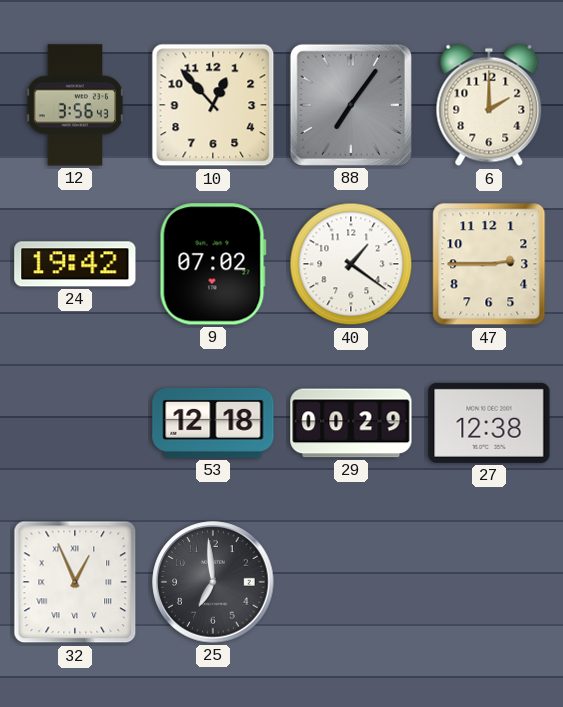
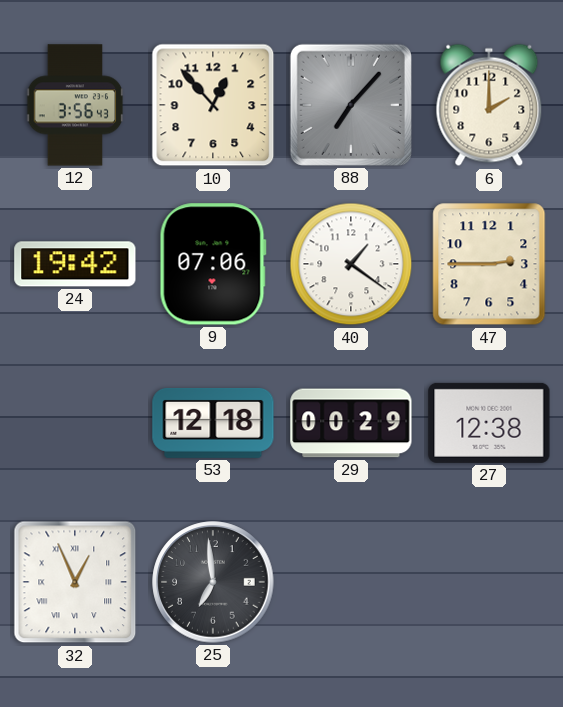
88: 7:06 -> 7:07 (351, 105)
9: 07:02 -> 07:06 (213, 264)
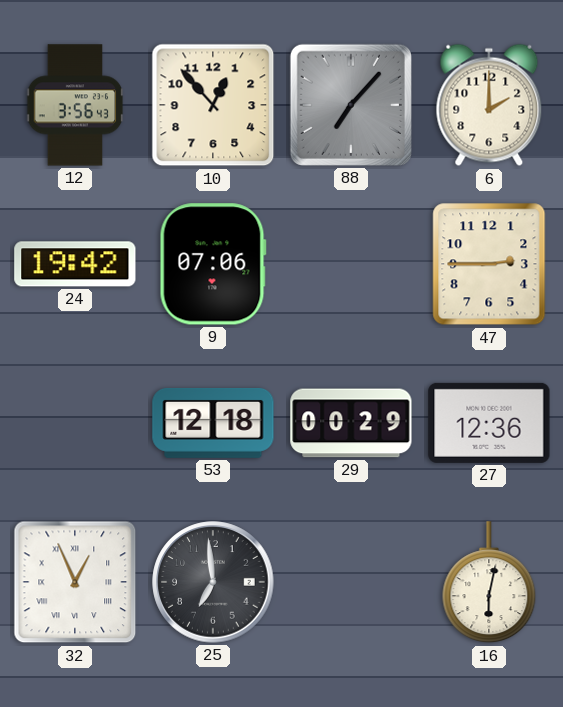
40: 1:21 -> none (351, 264)
27: 12:38 -> 12:36 (489, 423)
16: none -> 6:02 (489, 583)
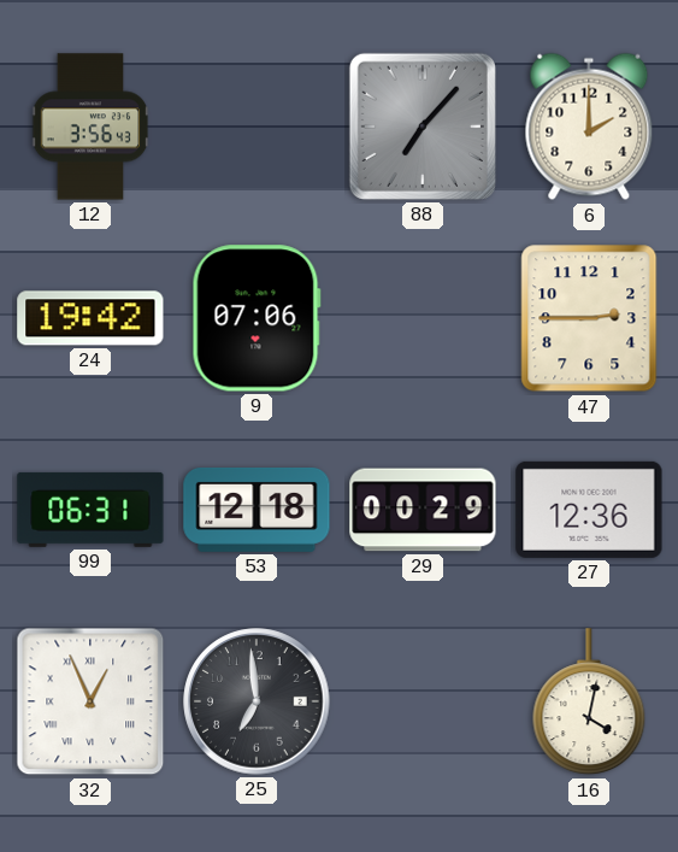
10: 12:53 -> none (213, 105)
99: none -> 06:31 (90, 510)
16: 6:02 -> 4:02 (589, 703)
